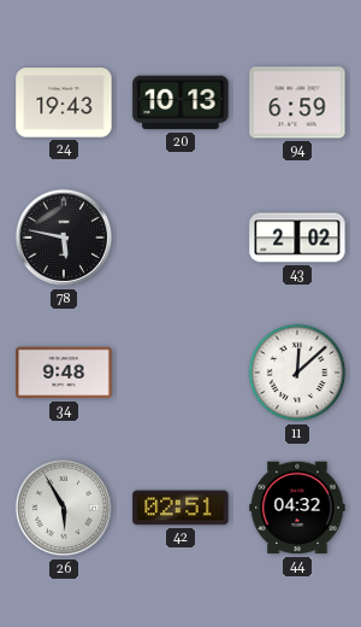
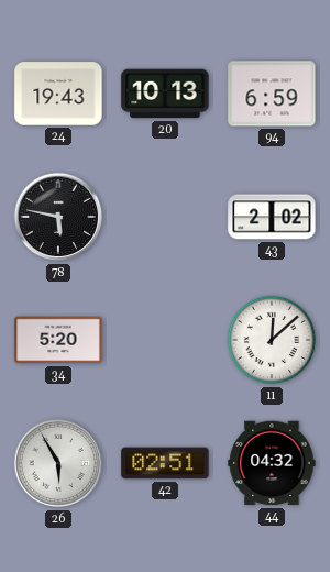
34: 9:48 -> 5:20 (58, 340)
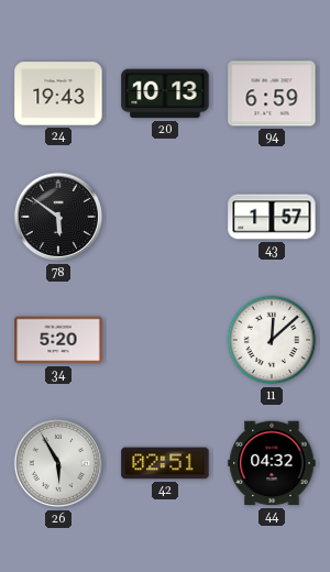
78: 5:47 -> 5:51 (58, 217)
43: 2:02 -> 1:57 (272, 217)
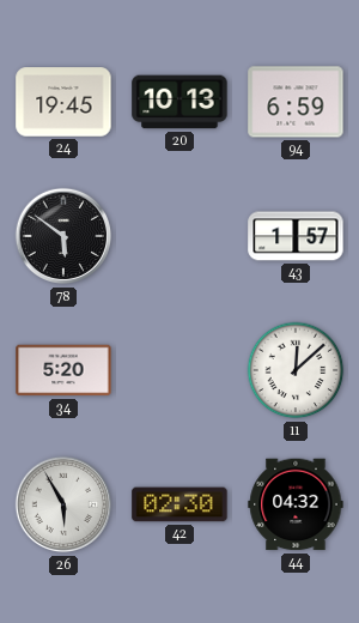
24: 19:43 -> 19:45 (63, 102)
42: 02:51 -> 02:30 (180, 504)
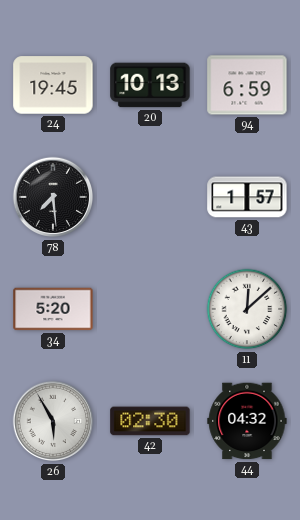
78: 5:51 -> 7:29 (53, 197)
